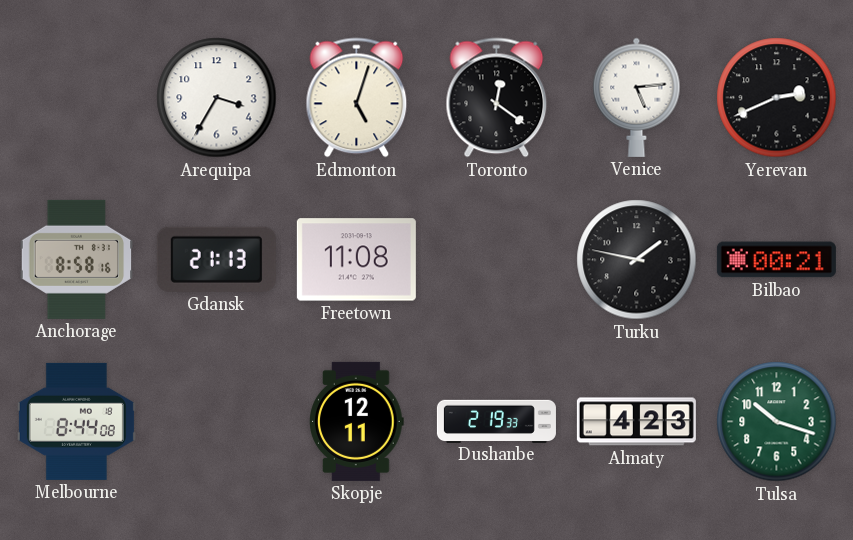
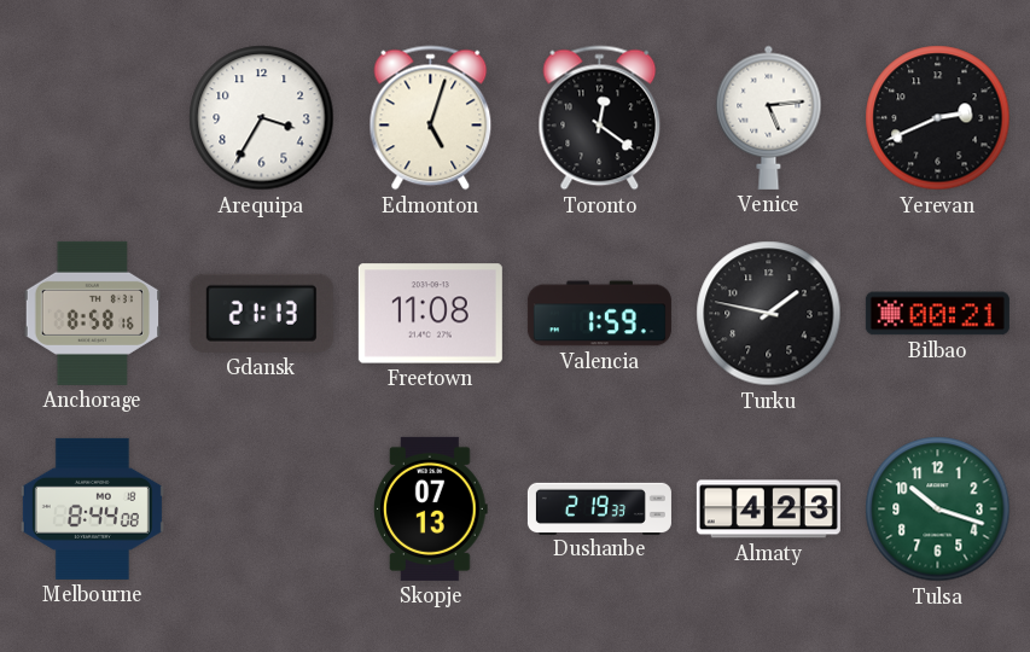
Valencia: none -> 1:59 (599, 314)
Skopje: 12:11 -> 07:13 (431, 508)
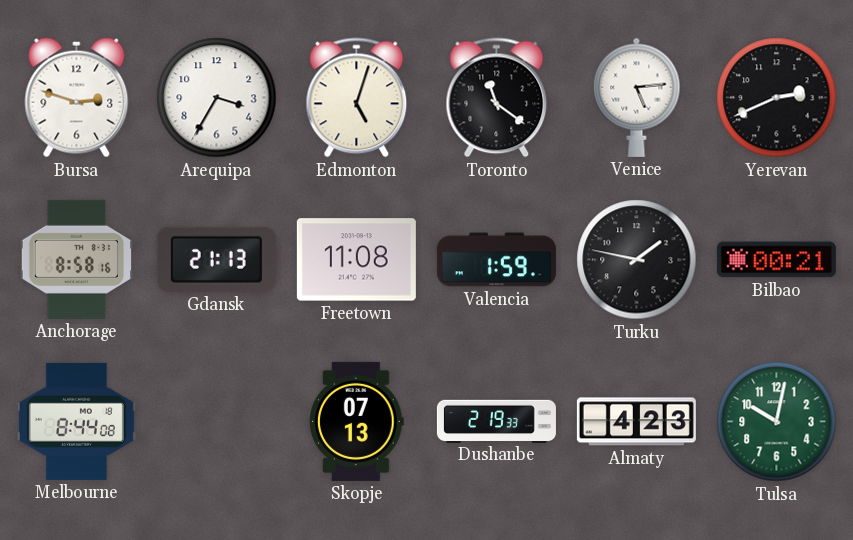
Bursa: none -> 2:48 (77, 98)
Toronto: 12:21 -> 11:21 (497, 98)
Tulsa: 10:18 -> 10:02 (777, 422)
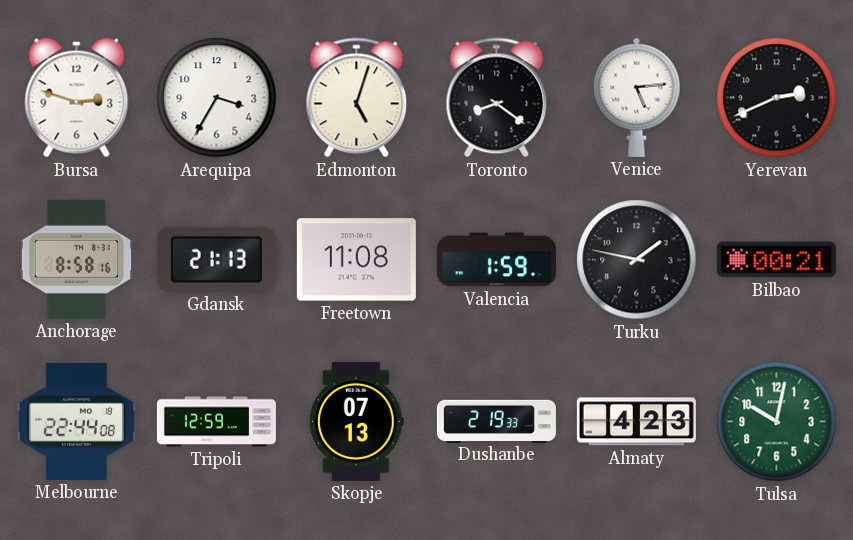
Toronto: 11:21 -> 8:21 (497, 98)
Melbourne: 8:44 -> 22:44 (76, 421)
Tripoli: none -> 12:59 (216, 422)
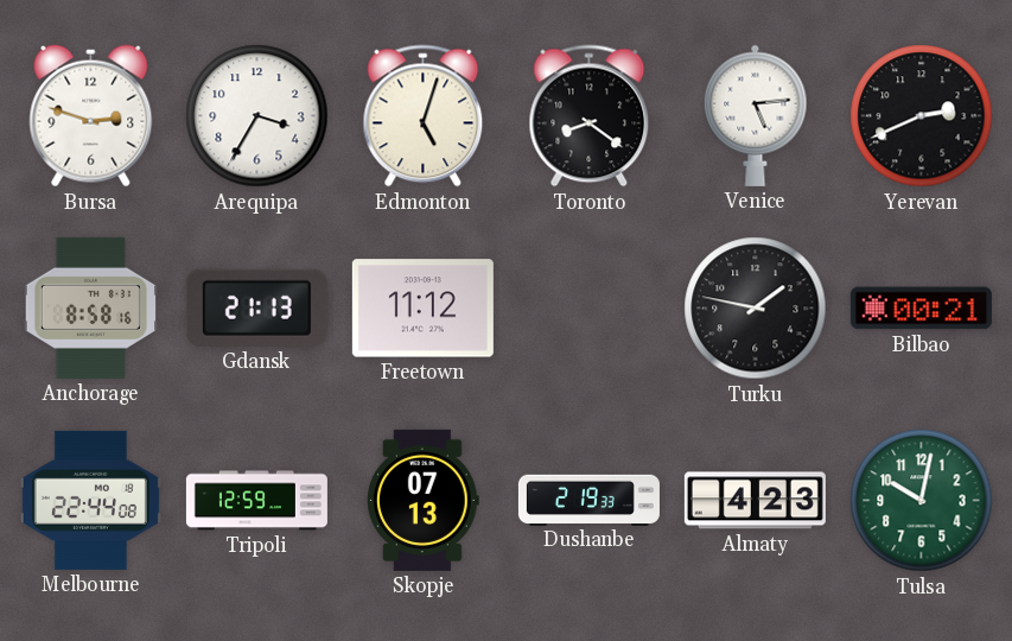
Freetown: 11:08 -> 11:12 (422, 309)
Valencia: 1:59 -> none (496, 260)
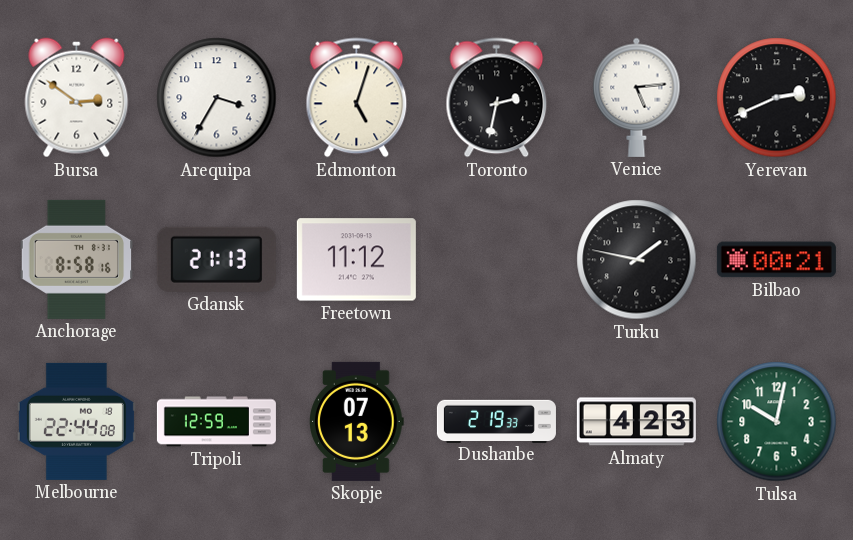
Bursa: 2:48 -> 2:51 (77, 98)
Toronto: 8:21 -> 2:32 (497, 98)
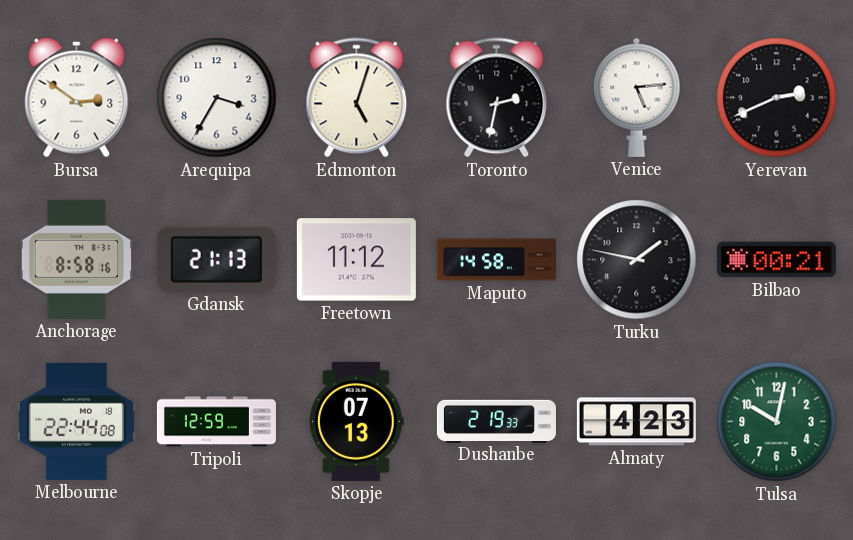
Maputo: none -> 14:58 (496, 260)
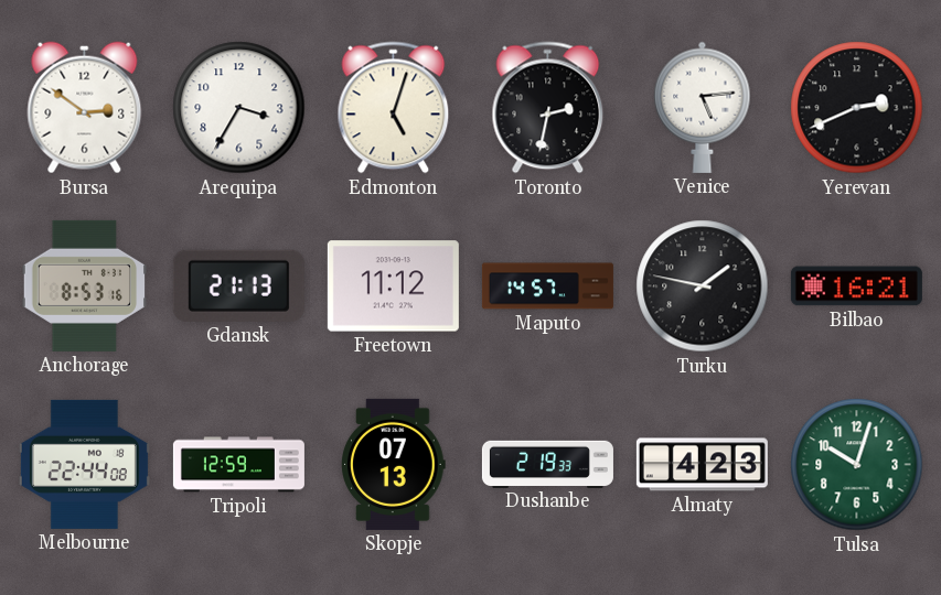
Anchorage: 8:58 -> 8:53 (85, 285)
Maputo: 14:58 -> 14:57 (547, 286)
Bilbao: 00:21 -> 16:21 (856, 286)
Tulsa: 10:02 -> 10:03 (857, 465)
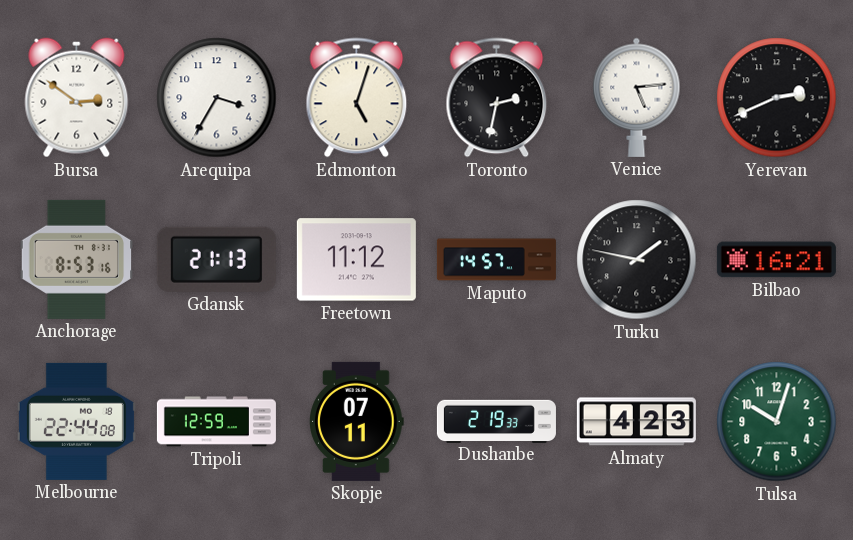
Skopje: 07:13 -> 07:11 (357, 421)
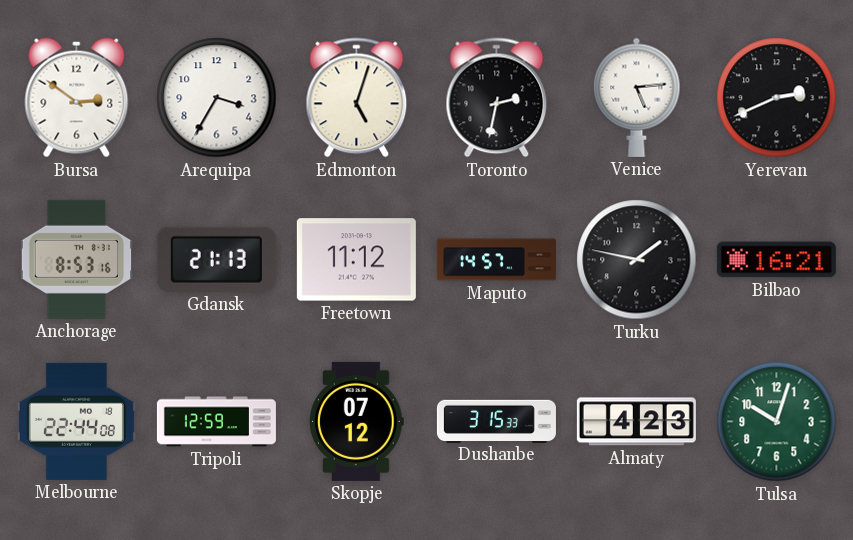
Skopje: 07:11 -> 07:12 (357, 421)
Dushanbe: 2:19 -> 3:15 (496, 421)
